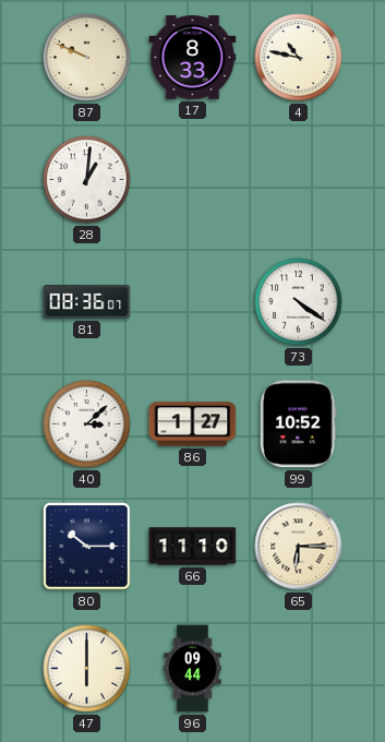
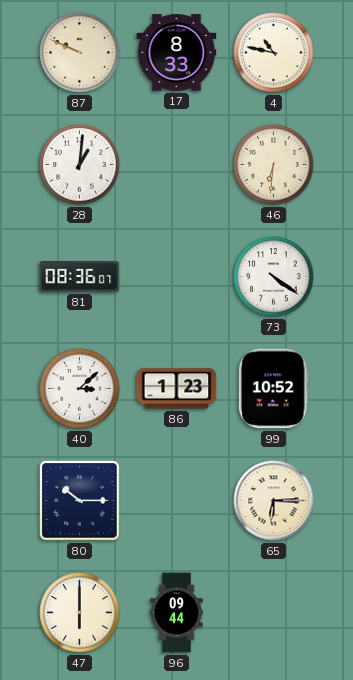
46: none -> 6:31 (274, 165)
86: 1:27 -> 1:23 (177, 389)
66: 11:10 -> none (193, 547)
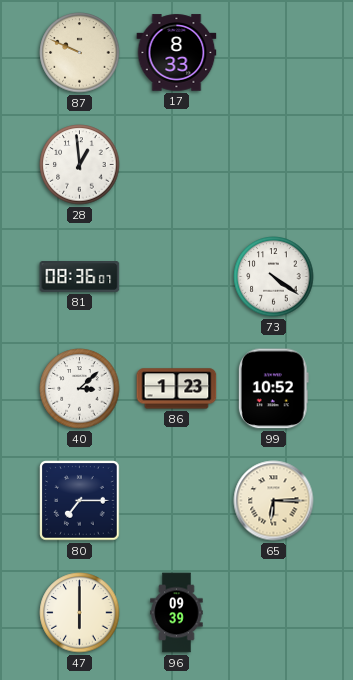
4: 10:47 -> none (274, 53)
28: 1:01 -> 12:59 (80, 165)
46: 6:31 -> none (274, 165)
80: 10:15 -> 7:15 (80, 501)
96: 09:44 -> 09:39 (177, 613)
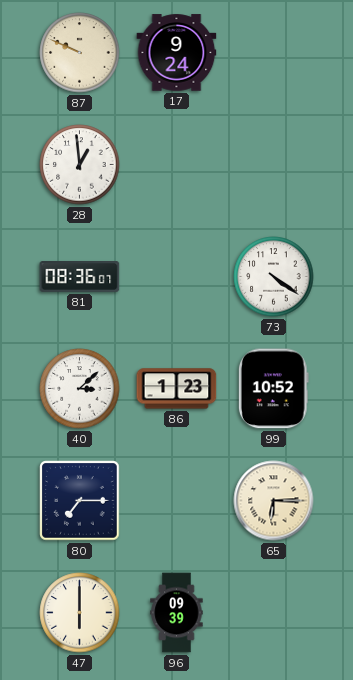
17: 8:33 -> 9:24 (177, 53)
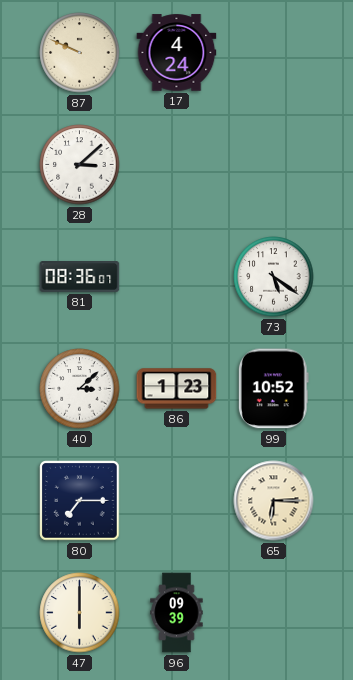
17: 9:24 -> 4:24 (177, 53)
28: 12:59 -> 3:08 (80, 165)
73: 4:21 -> 5:21 (274, 277)
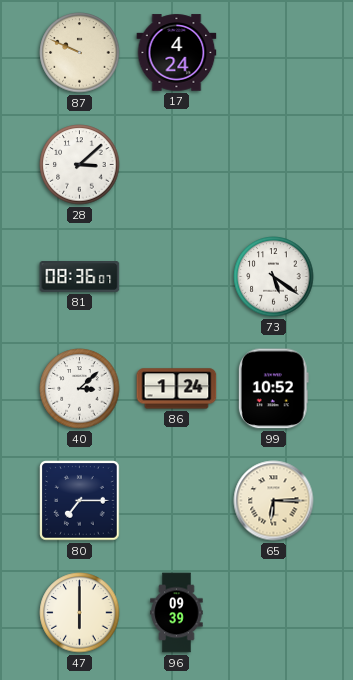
86: 1:23 -> 1:24 (177, 389)
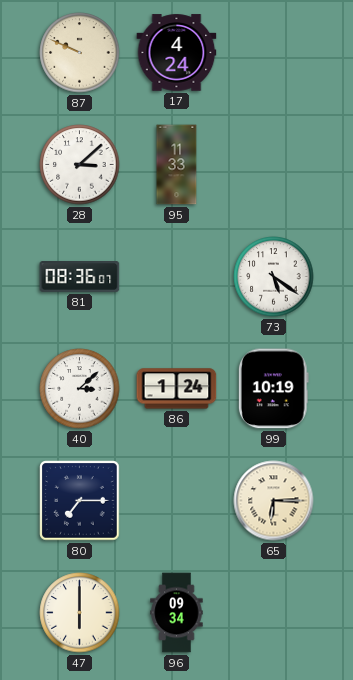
95: none -> 11:33 (177, 165)
99: 10:52 -> 10:19 (273, 389)
96: 09:39 -> 09:34 (177, 613)
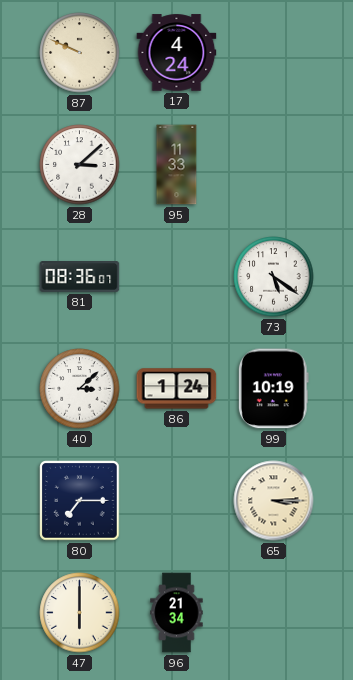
65: 6:15 -> 3:15 (274, 501)
96: 09:34 -> 21:34 (177, 613)
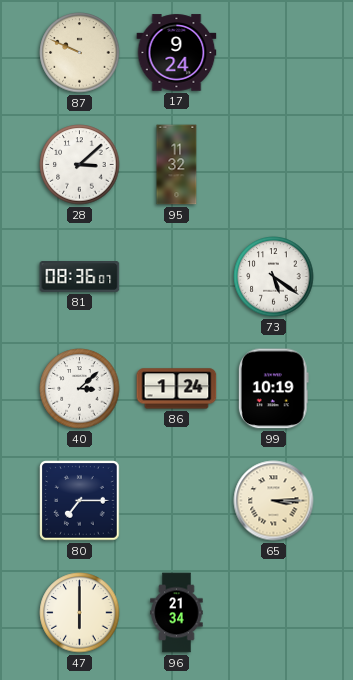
17: 4:24 -> 9:24 (177, 53)
95: 11:33 -> 11:32 (177, 165)
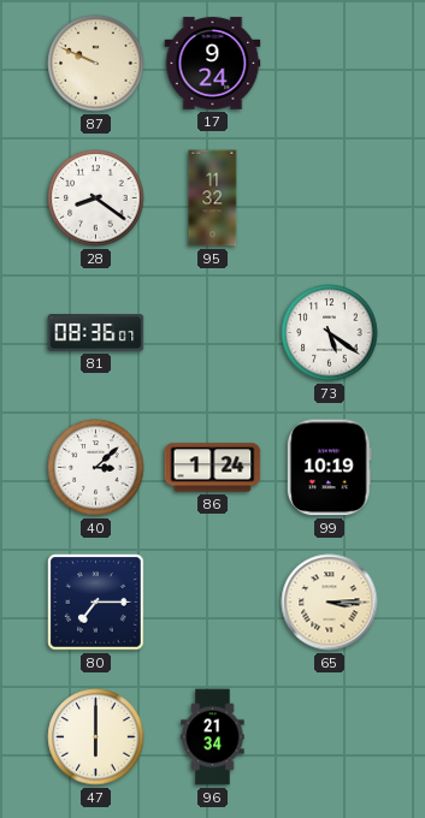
28: 3:08 -> 8:21 (96, 198)
